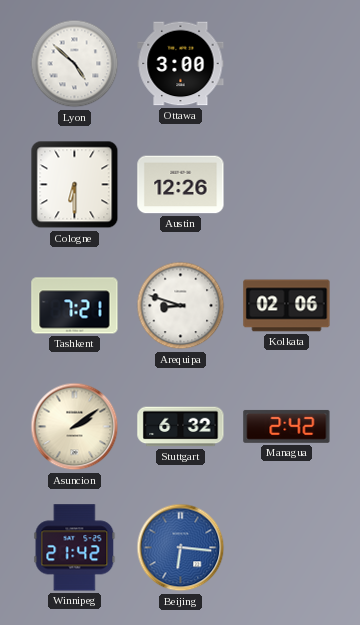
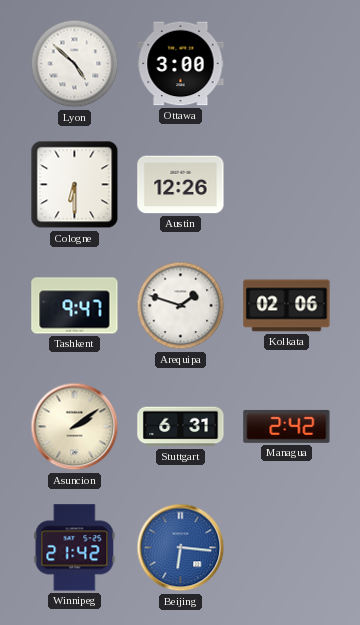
Tashkent: 7:21 -> 9:47 (75, 306)
Arequipa: 8:48 -> 1:48 (181, 306)
Stuttgart: 6:32 -> 6:31 (181, 427)
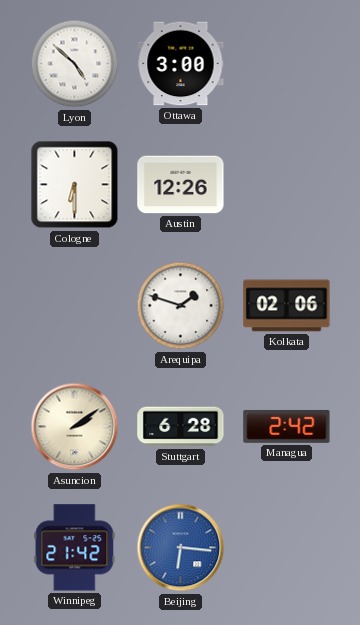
Tashkent: 9:47 -> none (75, 306)
Stuttgart: 6:31 -> 6:28 (181, 427)
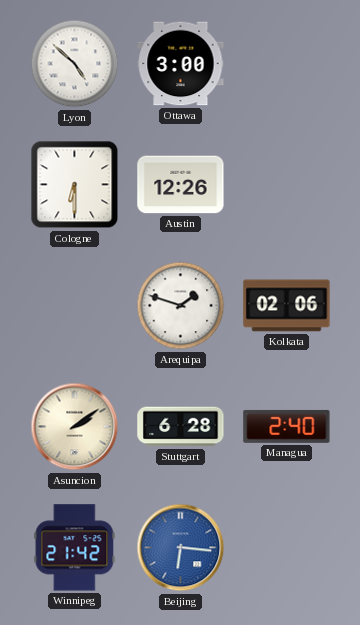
Managua: 2:42 -> 2:40 (287, 426)
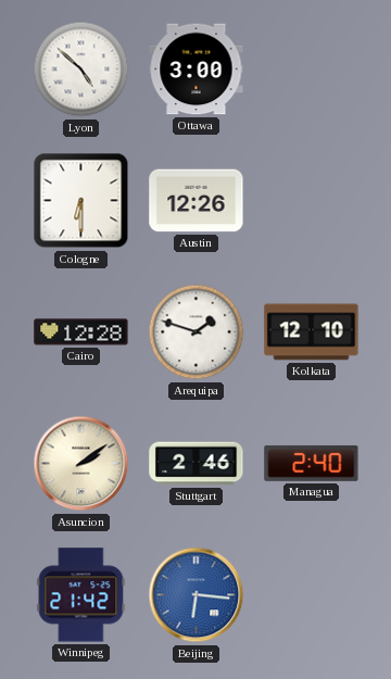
Cairo: none -> 12:28 (81, 332)
Kolkata: 02:06 -> 12:10 (312, 332)
Stuttgart: 6:28 -> 2:46 (197, 464)
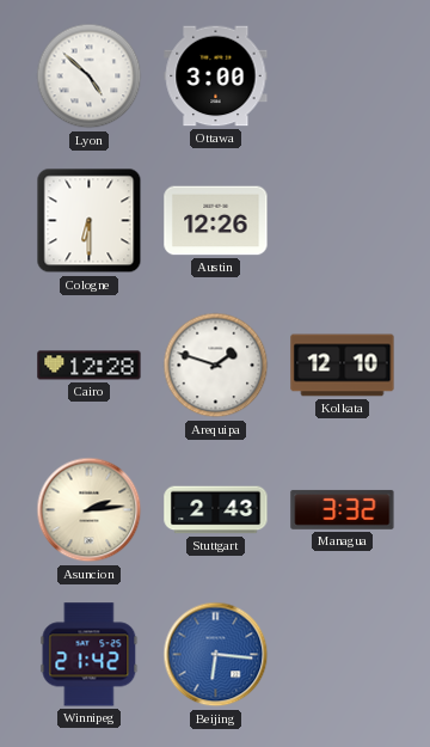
Asuncion: 2:09 -> 2:14 (90, 510)
Stuttgart: 2:46 -> 2:43 (216, 510)
Managua: 2:40 -> 3:32 (343, 509)
